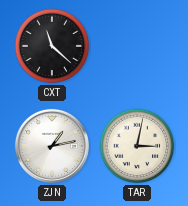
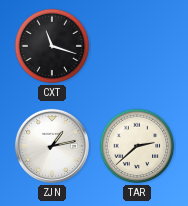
CXT: 11:22 -> 11:18 (52, 46)
TAR: 3:02 -> 2:38 (137, 146)
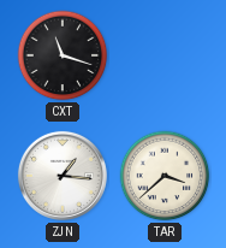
ZJN: 1:13 -> 1:16 (63, 176)
TAR: 2:38 -> 3:38 (165, 176)
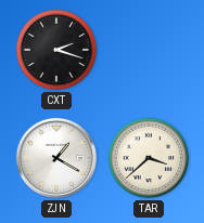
CXT: 11:18 -> 2:18 (56, 50)
ZJN: 1:16 -> 1:20 (56, 158)
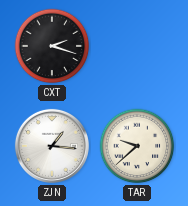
ZJN: 1:20 -> 1:16 (52, 146)
TAR: 3:38 -> 9:38 (137, 146)
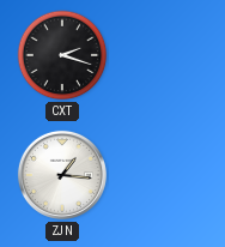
TAR: 9:38 -> none (137, 146)
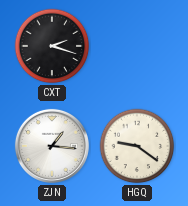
HGQ: none -> 9:21 (137, 146)
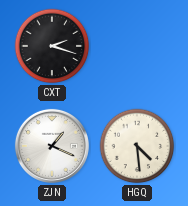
ZJN: 1:16 -> 1:19 (52, 146)
HGQ: 9:21 -> 4:29 (137, 146)
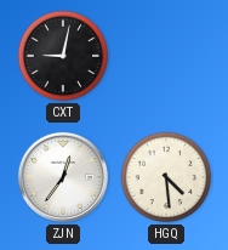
CXT: 2:18 -> 9:02 (63, 56)
ZJN: 1:19 -> 12:36 (63, 177)
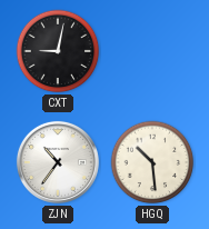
ZJN: 12:36 -> 10:36 (58, 162)
HGQ: 4:29 -> 10:29 (152, 162)
